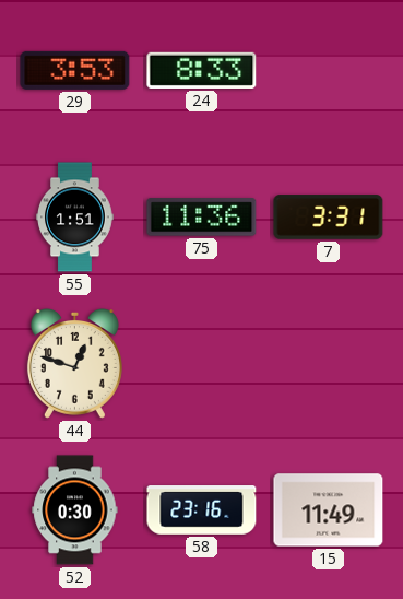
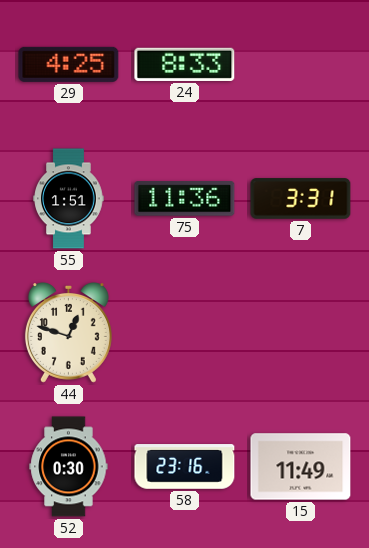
29: 3:53 -> 4:25 (69, 64)
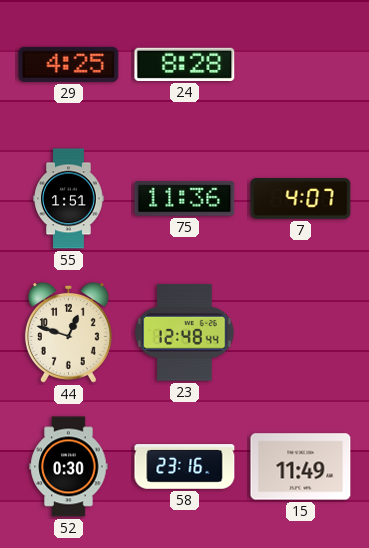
24: 8:33 -> 8:28 (185, 64)
7: 3:31 -> 4:07 (301, 199)
23: none -> 12:48 (185, 333)
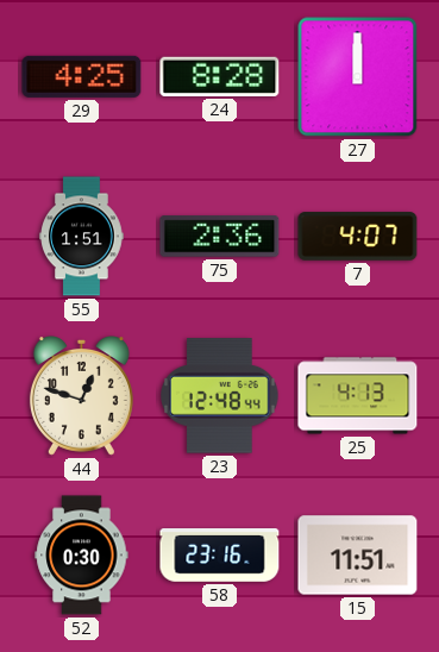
27: none -> 12:00 (358, 77)
75: 11:36 -> 2:36 (220, 237)
25: none -> 4:13 (358, 396)
15: 11:49 -> 11:51 (358, 556)
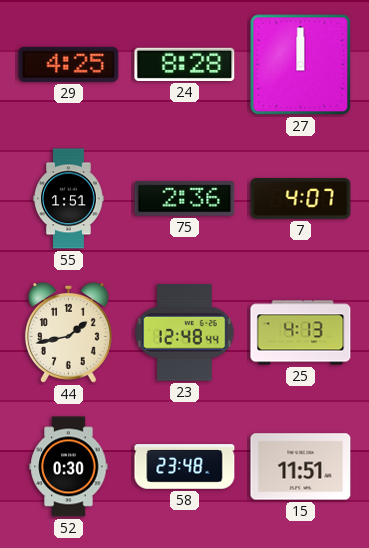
44: 12:48 -> 1:43 (68, 333)
58: 23:16 -> 23:48 (185, 467)
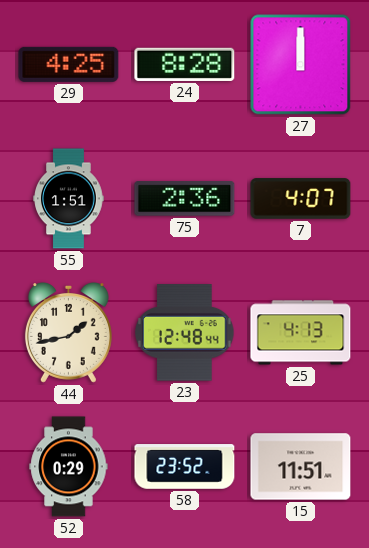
52: 0:30 -> 0:29 (69, 467)
58: 23:48 -> 23:52 (185, 467)
